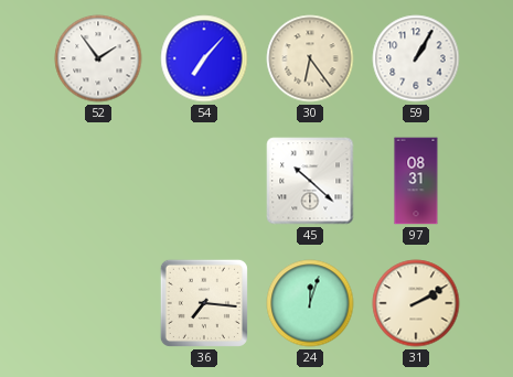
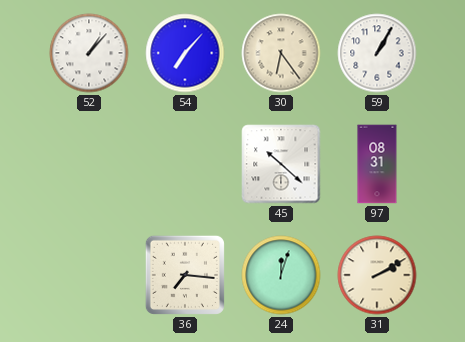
52: 1:54 -> 1:07 (89, 53)
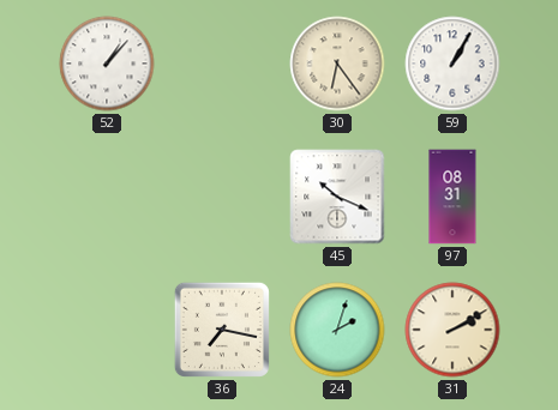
54: 7:07 -> none (185, 53)
45: 10:22 -> 10:19 (337, 197)
36: 7:16 -> 7:17 (222, 330)
24: 12:03 -> 2:03 (337, 330)
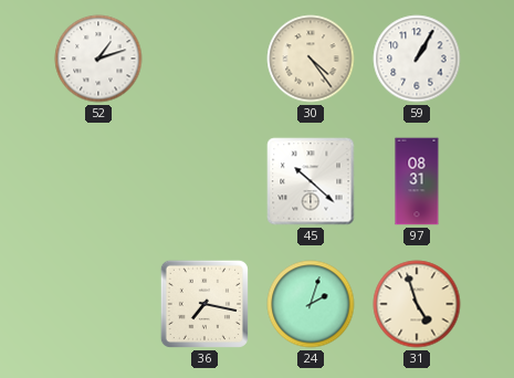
52: 1:07 -> 1:12 (98, 59)
30: 6:24 -> 4:24 (311, 59)
45: 10:19 -> 10:22 (311, 181)
31: 2:10 -> 4:57 (417, 304)
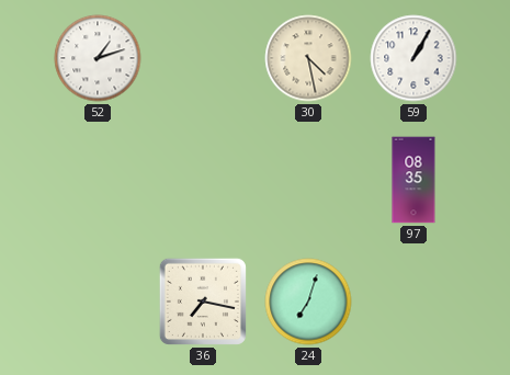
30: 4:24 -> 4:28 (308, 58)
45: 10:22 -> none (311, 181)
97: 08:31 -> 08:35 (413, 180)
24: 2:03 -> 7:03 (308, 302)
31: 4:57 -> none (417, 304)
